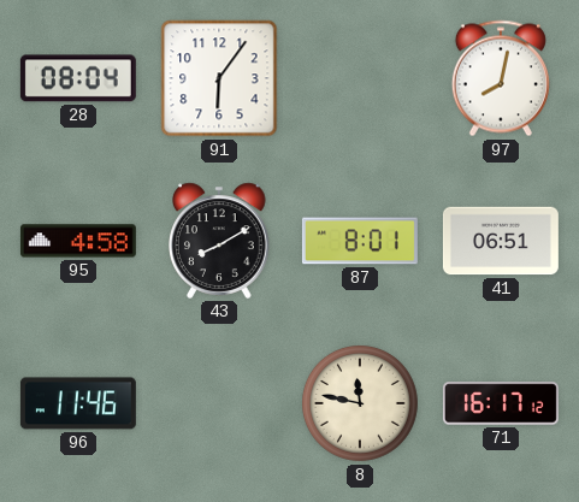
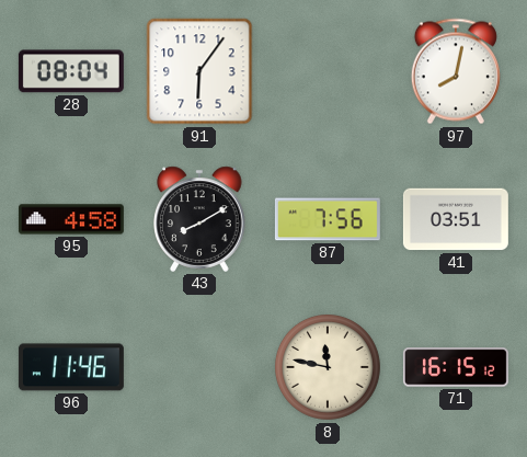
87: 8:01 -> 7:56 (328, 219)
41: 06:51 -> 03:51 (456, 219)
71: 16:17 -> 16:15 (456, 367)
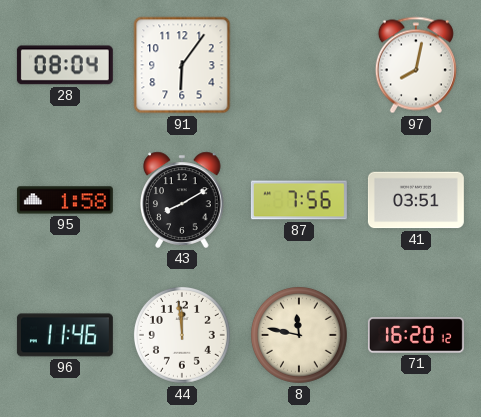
95: 4:58 -> 1:58 (65, 200)
44: none -> 11:59 (182, 335)
71: 16:15 -> 16:20 (416, 335)
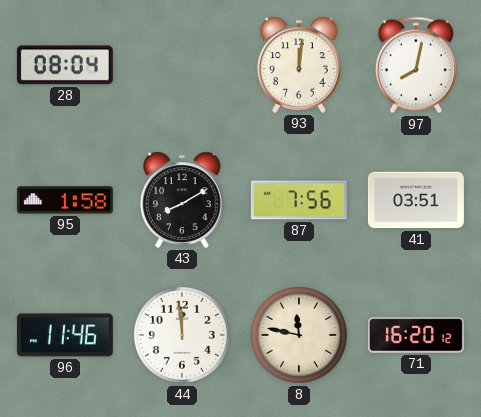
91: 6:06 -> none (182, 65)
93: none -> 12:01 (299, 65)
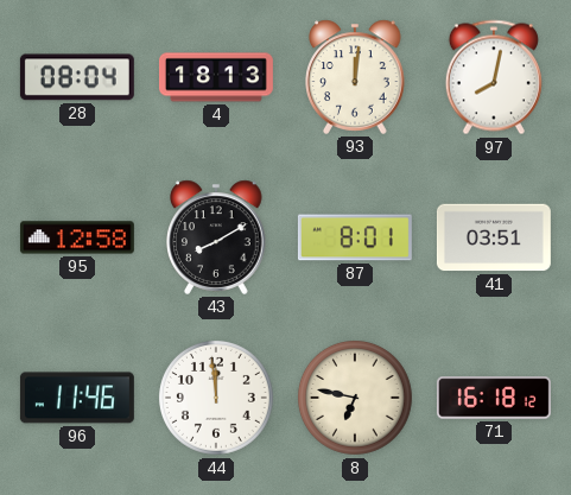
4: none -> 18:13 (217, 77)
95: 1:58 -> 12:58 (77, 237)
87: 7:56 -> 8:01 (355, 237)
8: 11:47 -> 6:47 (355, 398)
71: 16:20 -> 16:18 (494, 398)
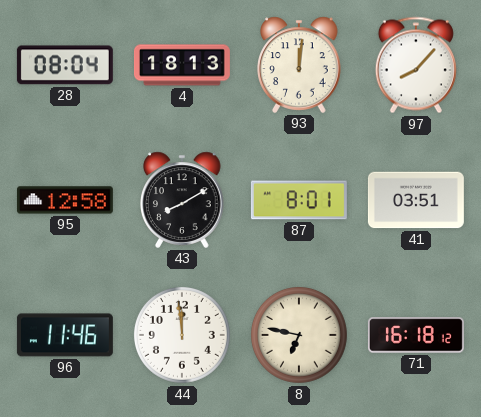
97: 8:02 -> 8:07 (416, 65)
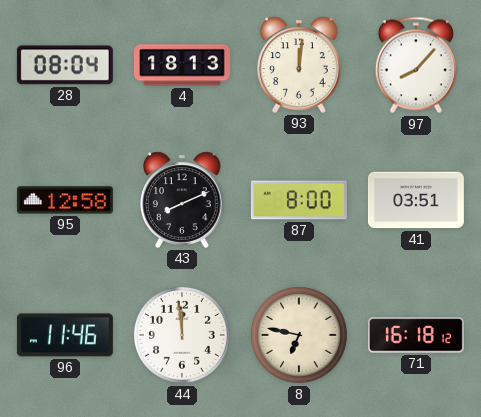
43: 8:10 -> 8:11 (182, 200)
87: 8:01 -> 8:00 (299, 200)
